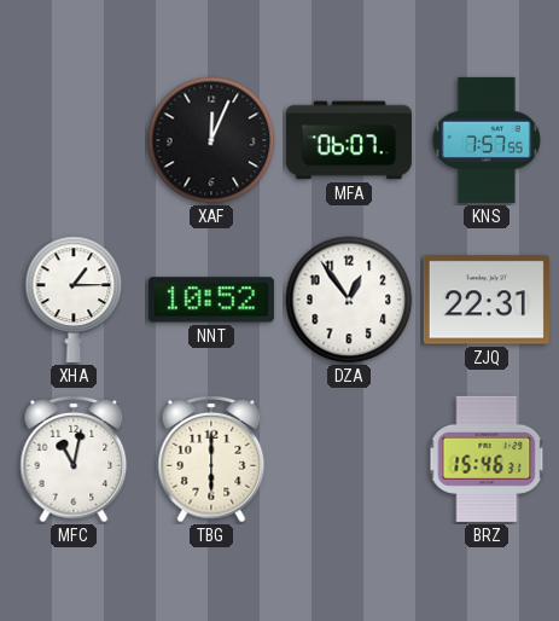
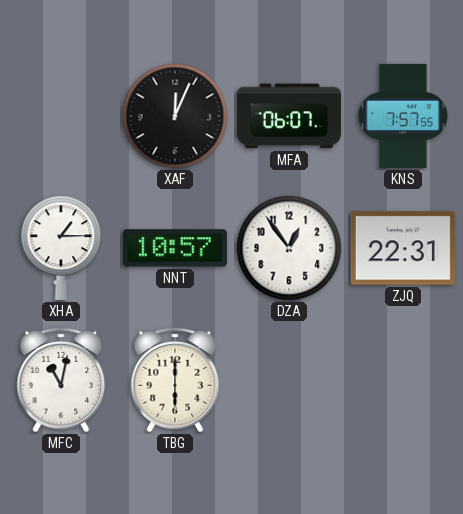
NNT: 10:52 -> 10:57 (175, 248)
BRZ: 15:46 -> none (487, 459)
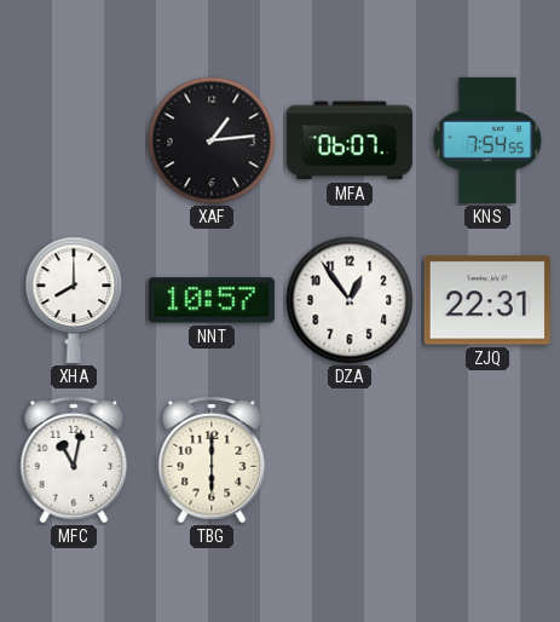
XAF: 12:04 -> 1:14 (212, 140)
KNS: 7:57 -> 7:54 (487, 140)
XHA: 1:15 -> 8:00 (74, 300)
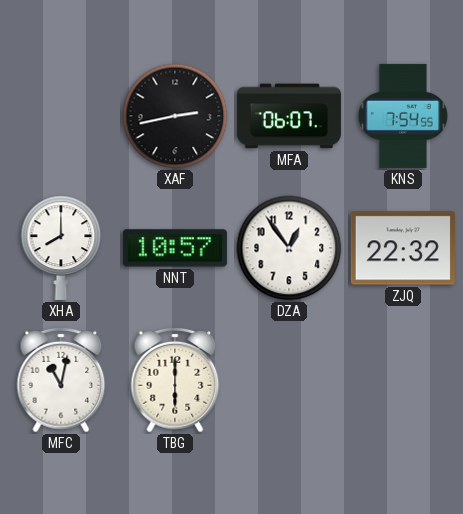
XAF: 1:14 -> 2:43 (175, 116)
ZJQ: 22:31 -> 22:32 (403, 248)
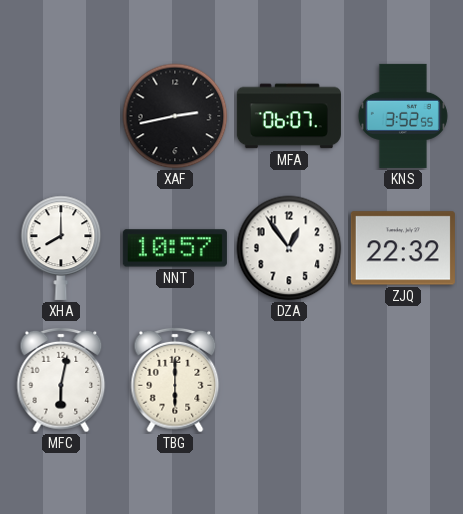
KNS: 7:54 -> 3:52 (403, 116)
MFC: 11:02 -> 6:02 (61, 380)
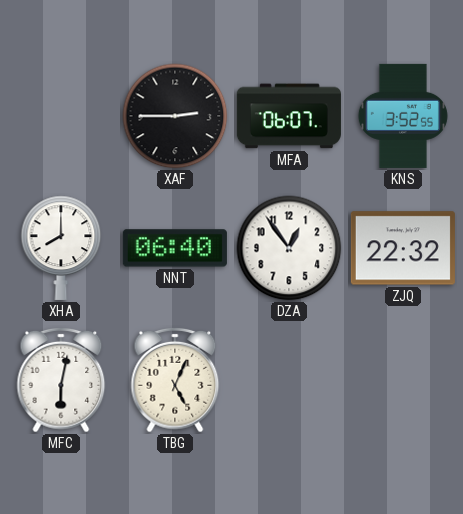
XAF: 2:43 -> 2:45 (175, 116)
NNT: 10:57 -> 06:40 (175, 248)
TBG: 6:00 -> 5:04 (175, 380)
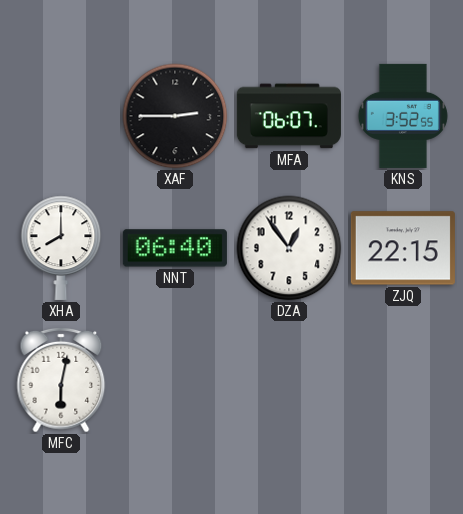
ZJQ: 22:32 -> 22:15 (403, 248)
TBG: 5:04 -> none (175, 380)
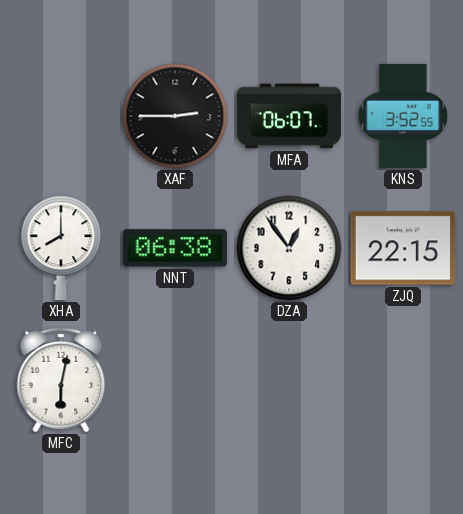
NNT: 06:40 -> 06:38 (175, 248)
